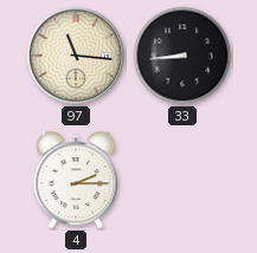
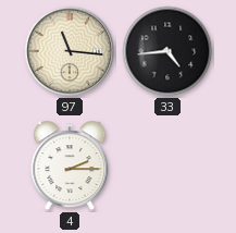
33: 8:44 -> 4:44 (167, 51)
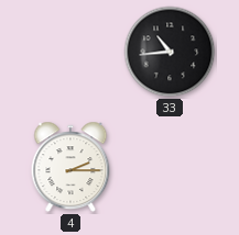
97: 11:16 -> none (70, 51)
33: 4:44 -> 10:44 (170, 52)
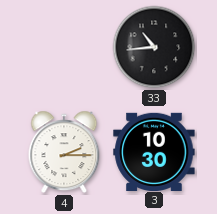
3: none -> 10:30 (154, 151)
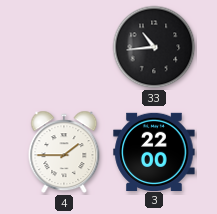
4: 2:15 -> 1:45 (64, 152)
3: 10:30 -> 22:00 (154, 151)
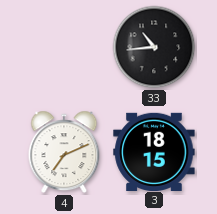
4: 1:45 -> 7:11 (64, 152)
3: 22:00 -> 18:15 (154, 151)
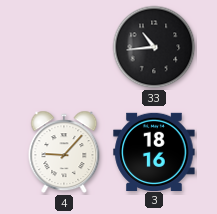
4: 7:11 -> 9:07 (64, 152)
3: 18:15 -> 18:16 (154, 151)
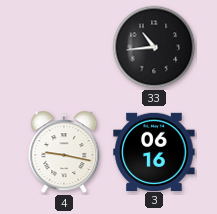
4: 9:07 -> 9:17 (64, 152)
3: 18:16 -> 06:16 (154, 151)
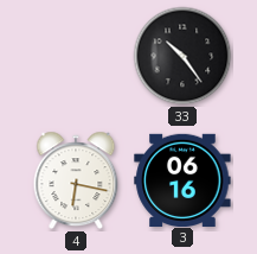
33: 10:44 -> 10:24 (182, 56)
4: 9:17 -> 6:17 (76, 180)
